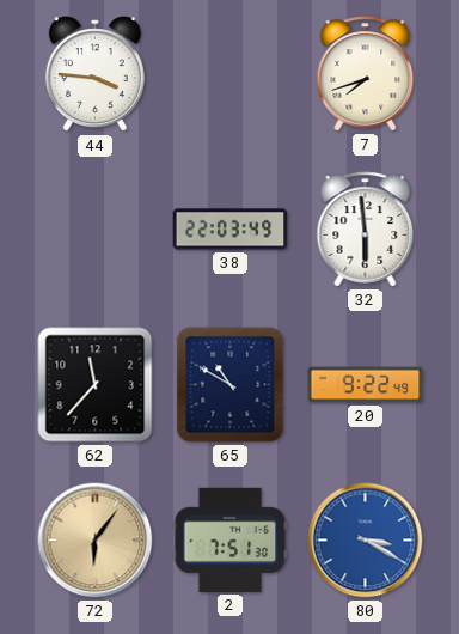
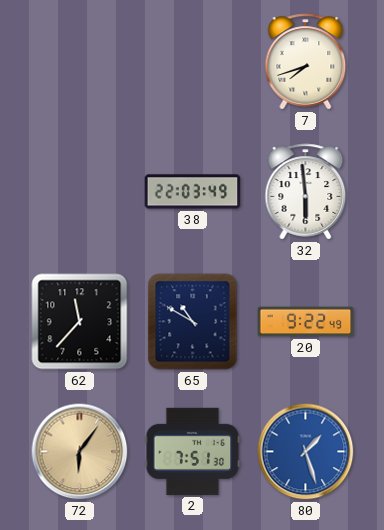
44: 3:46 -> none (94, 74)
80: 3:20 -> 1:27 (306, 452)
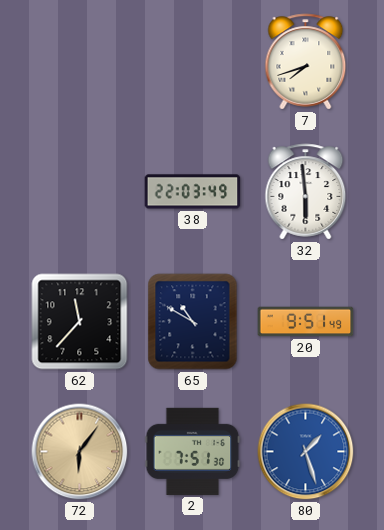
20: 9:22 -> 9:51 (306, 322)
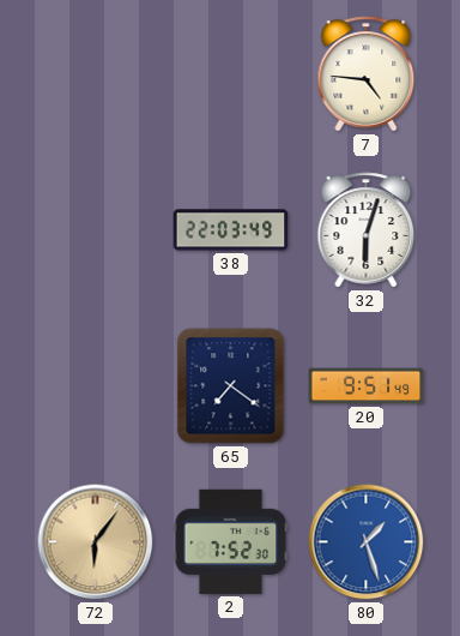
7: 7:42 -> 4:46 (367, 74)
32: 5:59 -> 6:03 (367, 230)
62: 11:37 -> none (80, 322)
65: 10:50 -> 7:21 (231, 386)
2: 7:51 -> 7:52 (231, 541)
